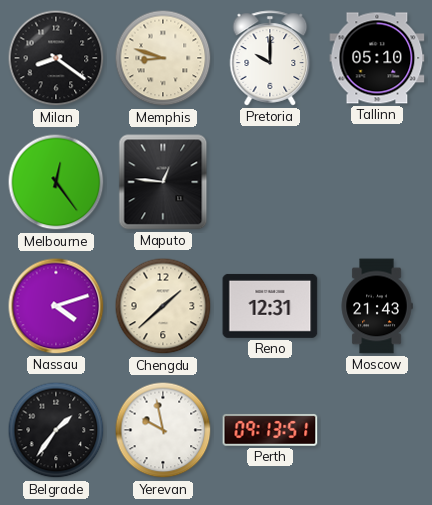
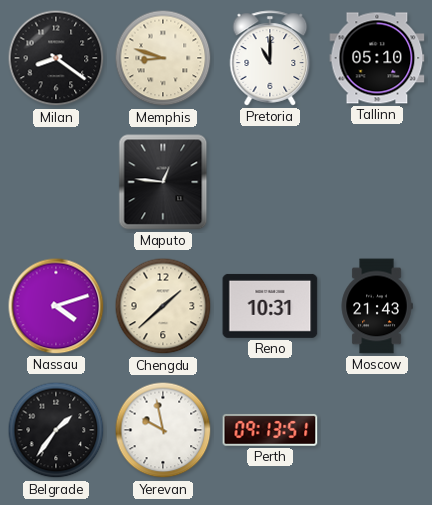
Pretoria: 10:00 -> 11:00 (270, 58)
Melbourne: 12:24 -> none (56, 182)
Reno: 12:31 -> 10:31 (270, 306)
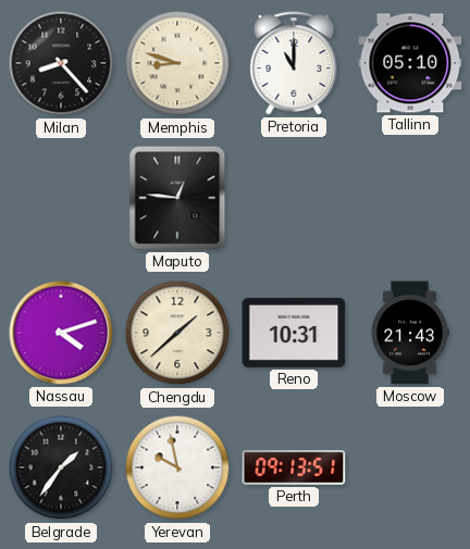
Milan: 8:21 -> 8:23 (61, 63)
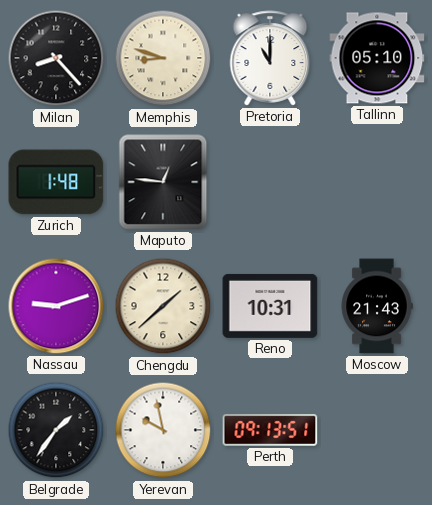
Zurich: none -> 1:48 (56, 182)
Nassau: 4:12 -> 9:12 (56, 306)
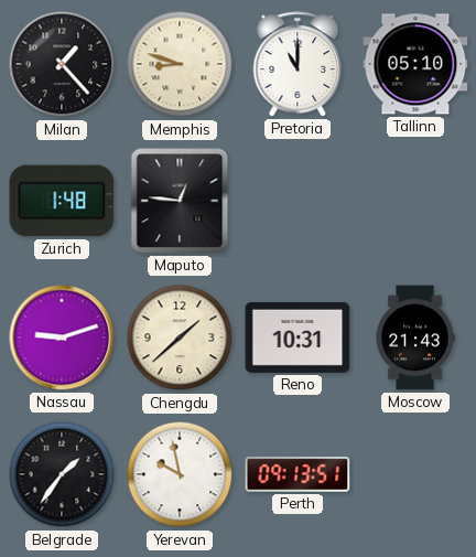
Milan: 8:23 -> 1:23 (62, 64)
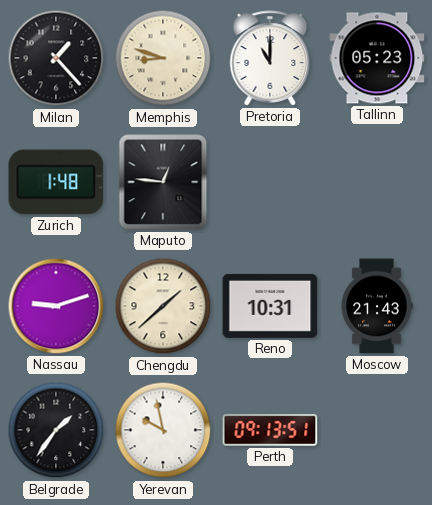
Tallinn: 05:10 -> 05:23 (377, 58)
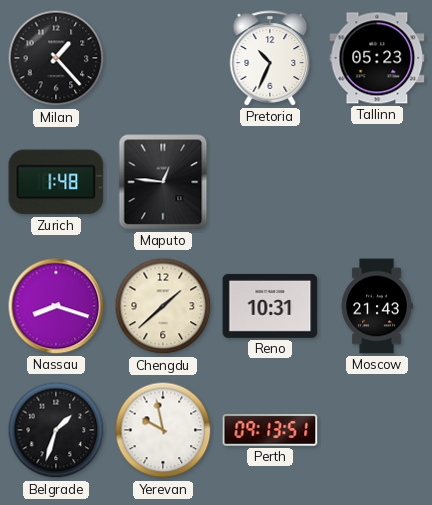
Memphis: 8:48 -> none (163, 58)
Pretoria: 11:00 -> 10:34 (270, 58)
Nassau: 9:12 -> 8:18 (56, 306)
Belgrade: 1:36 -> 1:33 (56, 430)
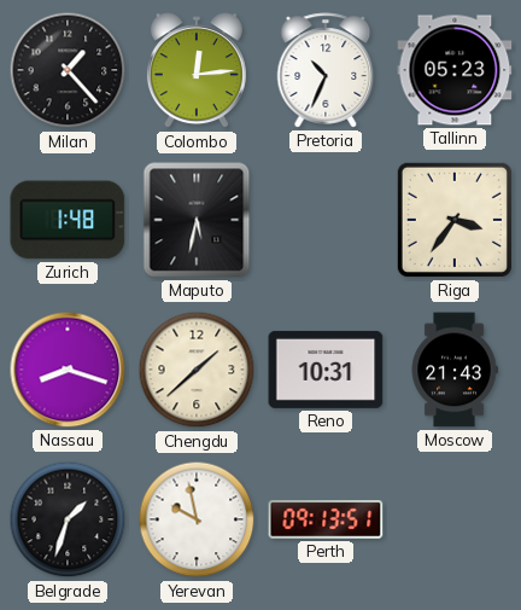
Colombo: none -> 12:14 (197, 71)
Maputo: 12:46 -> 5:32 (197, 220)
Riga: none -> 3:36 (455, 220)
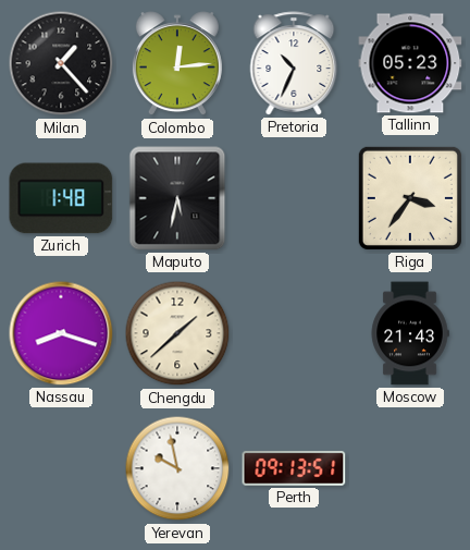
Reno: 10:31 -> none (326, 370)
Belgrade: 1:33 -> none (68, 519)
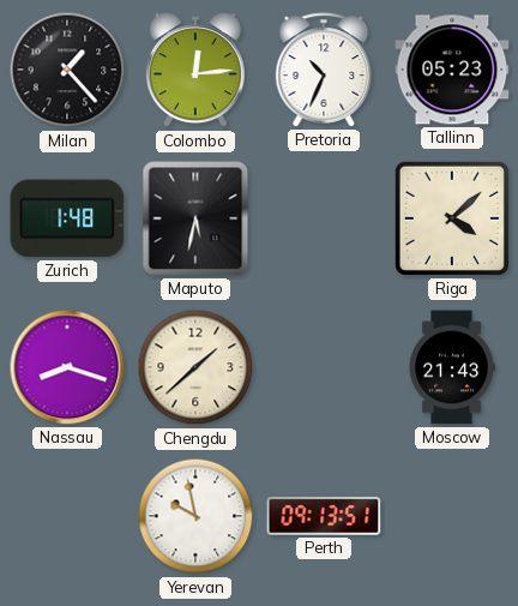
Riga: 3:36 -> 4:08 (452, 218)
